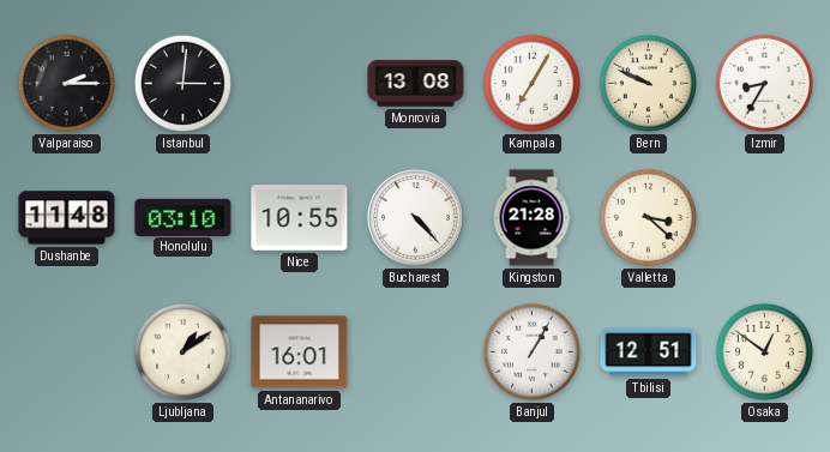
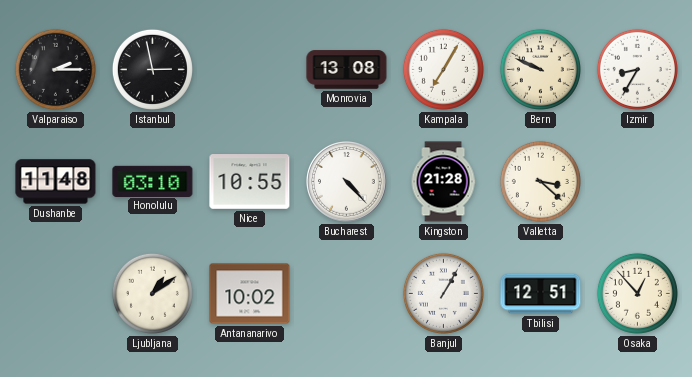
Istanbul: 3:01 -> 2:58 (152, 69)
Antananarivo: 16:01 -> 10:02 (250, 294)
Osaka: 12:51 -> 12:53 (637, 293)
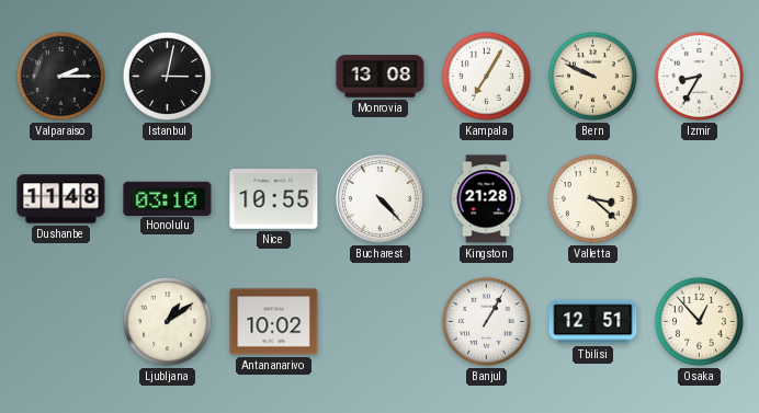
Istanbul: 2:58 -> 3:02 (167, 76)
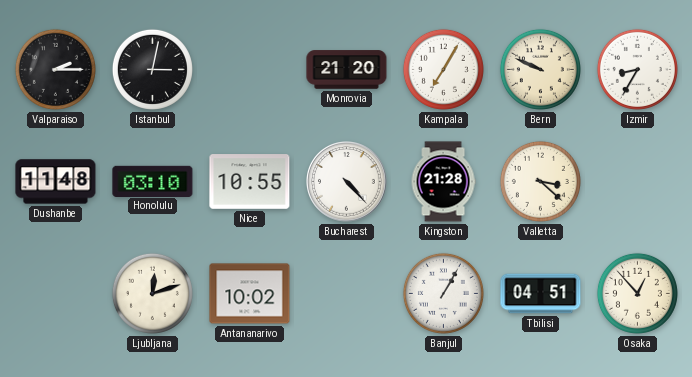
Monrovia: 13:08 -> 21:20 (347, 70)
Ljubljana: 1:09 -> 12:12 (152, 293)
Tbilisi: 12:51 -> 04:51 (541, 294)
